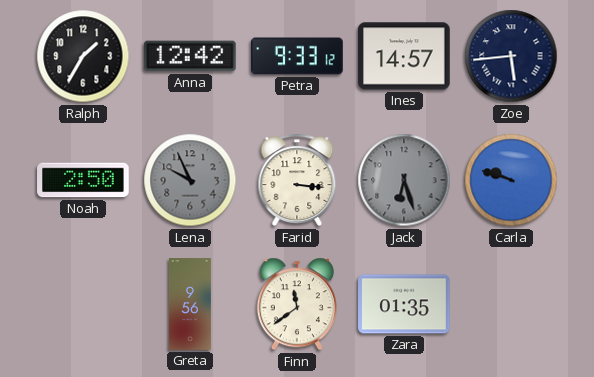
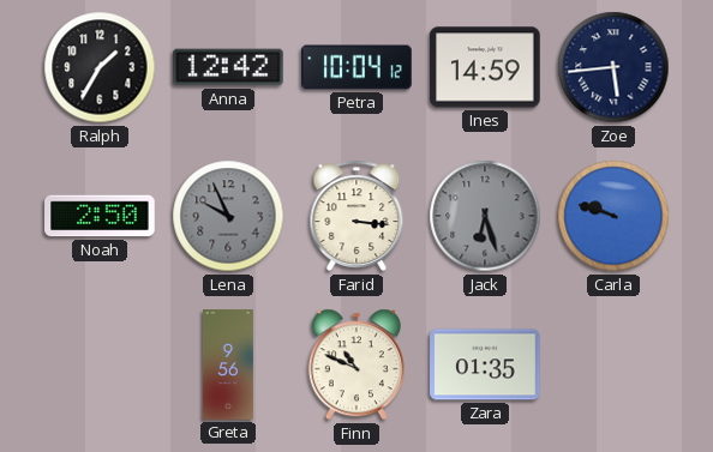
Petra: 9:33 -> 10:04 (356, 67)
Ines: 14:57 -> 14:59 (485, 67)
Finn: 11:39 -> 10:49 (356, 364)
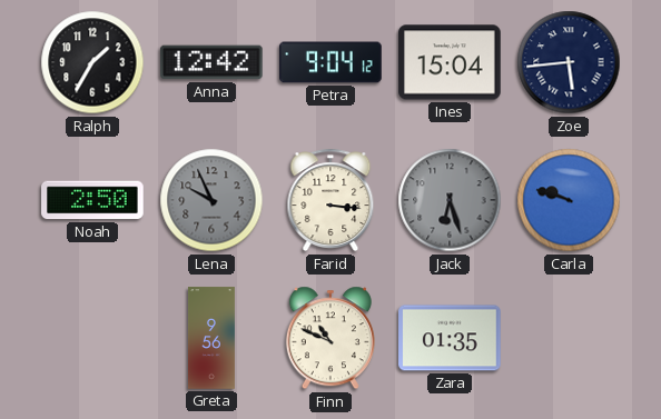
Petra: 10:04 -> 9:04 (331, 62)
Ines: 14:59 -> 15:04 (450, 62)
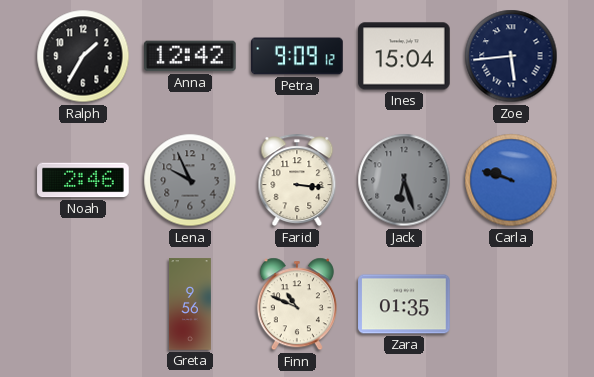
Petra: 9:04 -> 9:09 (297, 56)
Noah: 2:50 -> 2:46 (83, 180)
